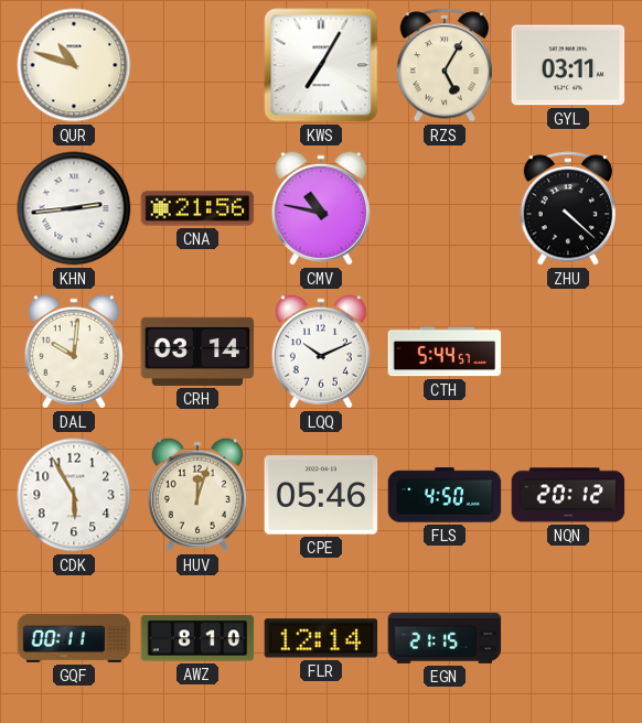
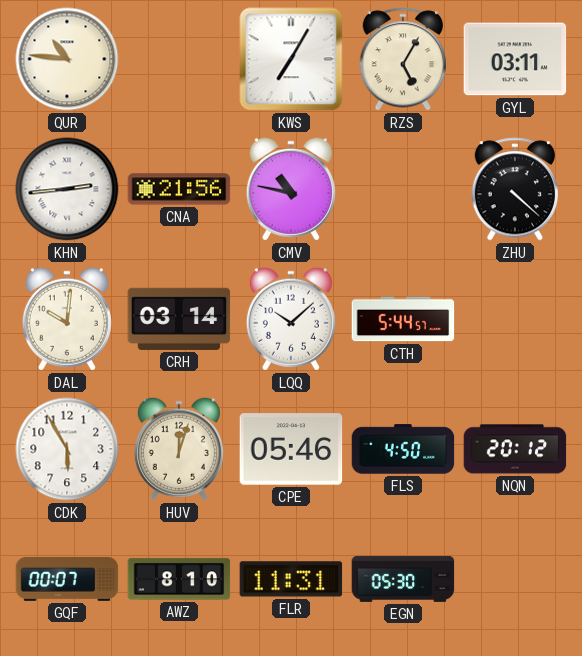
QUR: 10:48 -> 10:46 (67, 59)
LQQ: 10:11 -> 10:08 (291, 319)
GQF: 00:11 -> 00:07 (67, 579)
FLR: 12:14 -> 11:31 (291, 579)
EGN: 21:15 -> 05:30 (403, 579)
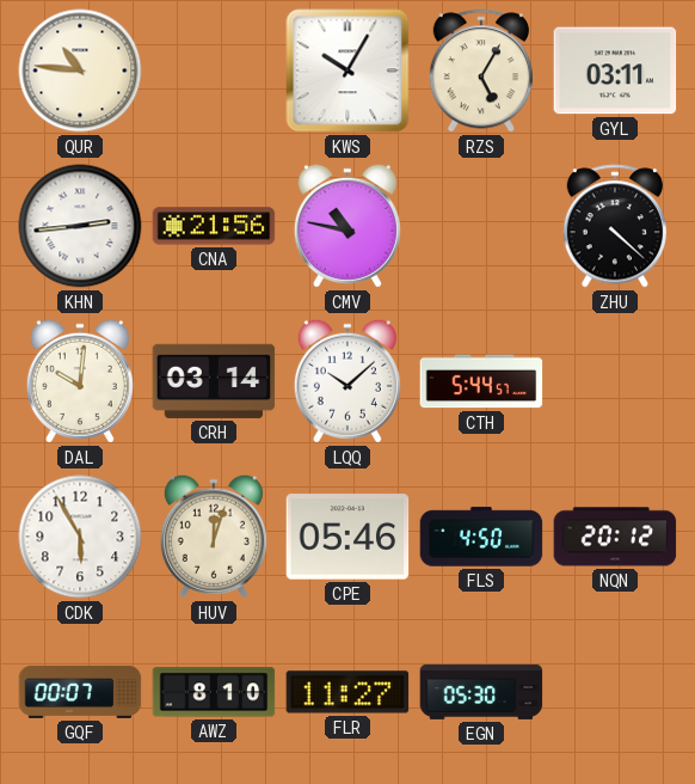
KWS: 7:05 -> 10:05 (347, 71)
FLR: 11:31 -> 11:27 (347, 692)
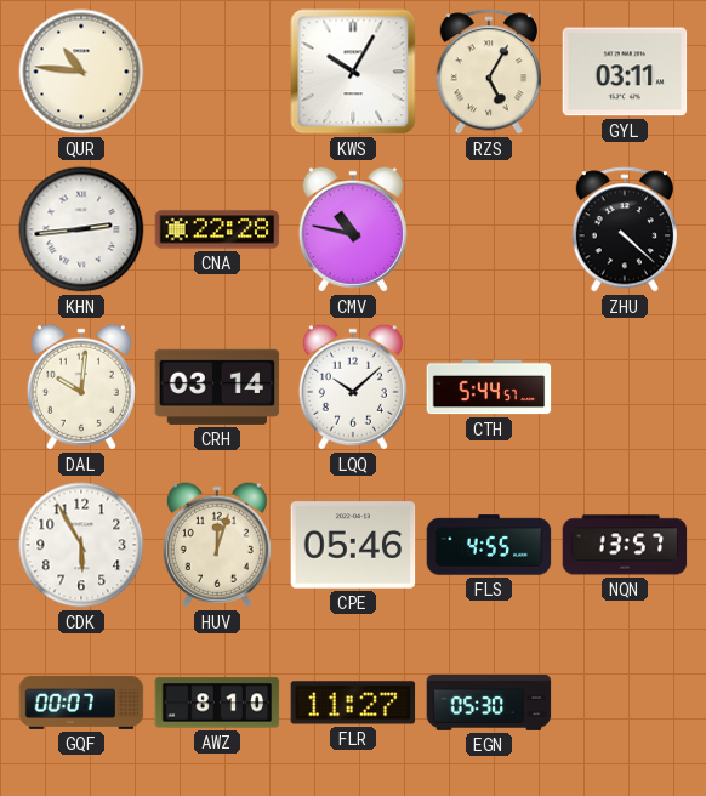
CNA: 21:56 -> 22:28 (217, 229)
FLS: 4:50 -> 4:55 (489, 545)
NQN: 20:12 -> 13:57 (625, 545)
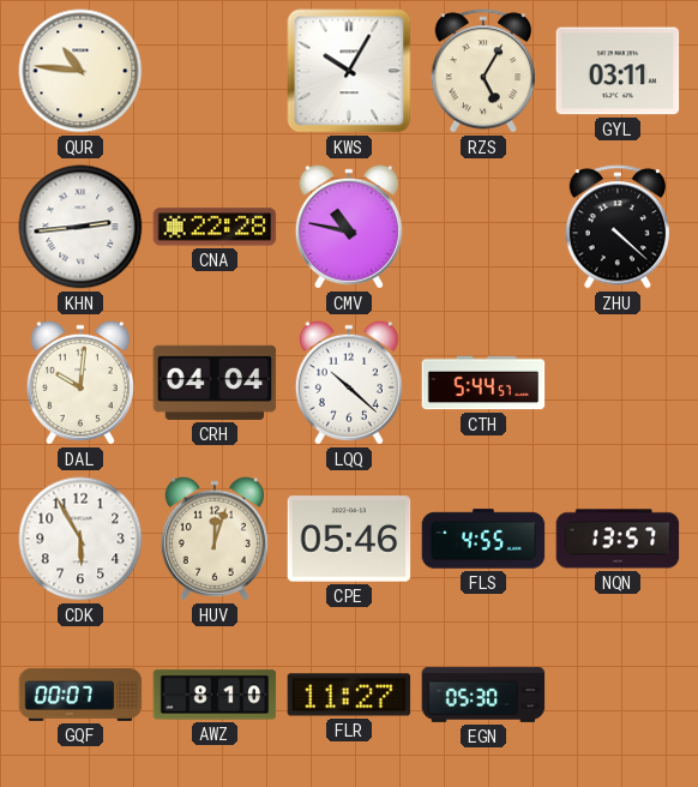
CRH: 03:14 -> 04:04 (215, 383)
LQQ: 10:08 -> 10:22 (349, 383)
